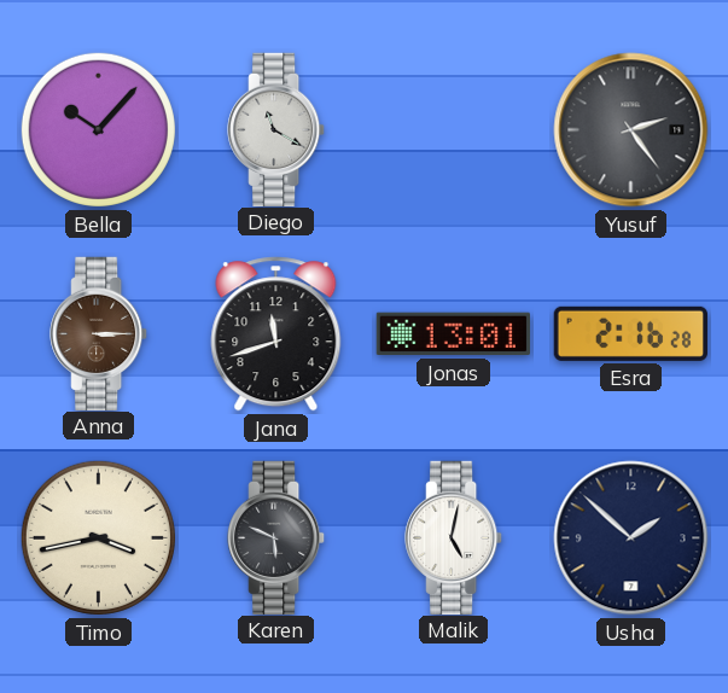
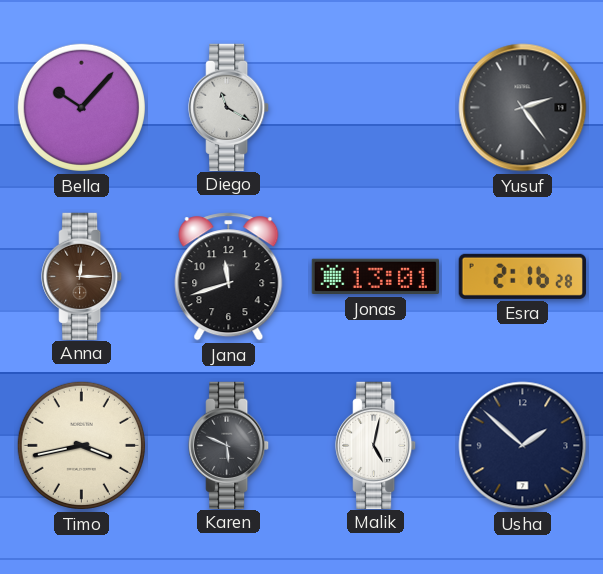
Anna: 3:15 -> 12:15 (82, 276)
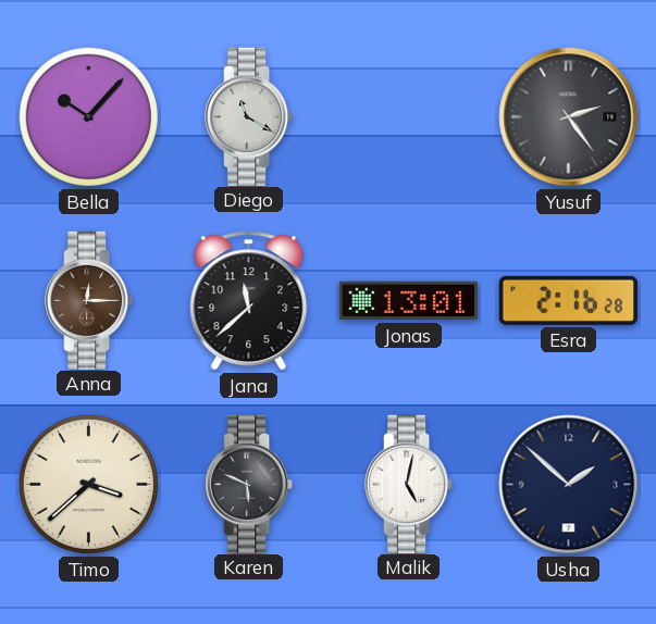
Jana: 11:42 -> 11:38 (249, 301)
Timo: 3:43 -> 3:38 (88, 484)
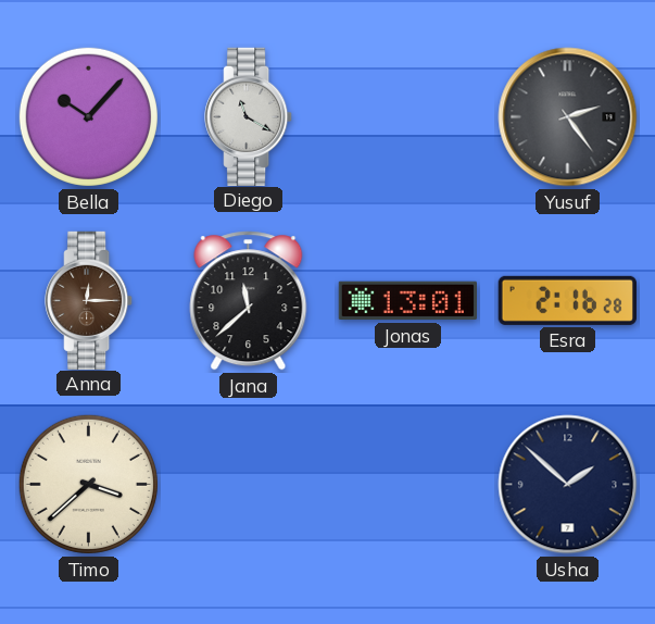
Karen: 5:49 -> none (249, 484)
Malik: 5:02 -> none (409, 484)
